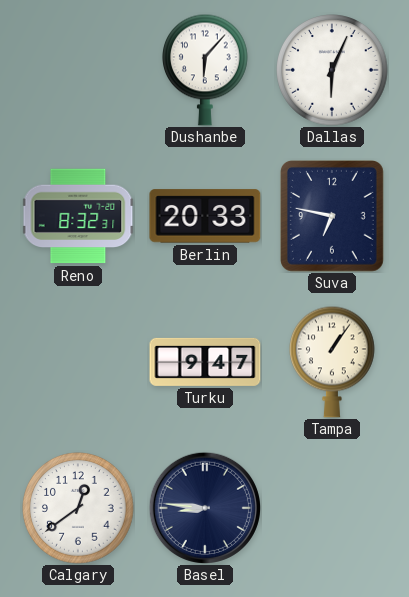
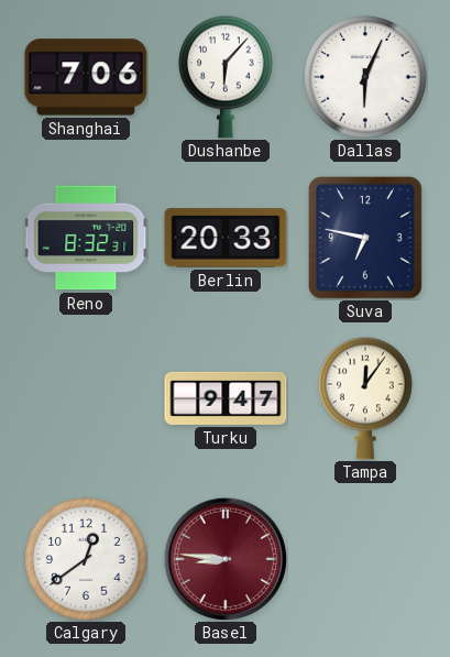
Shanghai: none -> 7:06 (86, 77)
Tampa: 1:06 -> 12:06 (366, 398)
Basel dial: navy -> burgundy (226, 559)
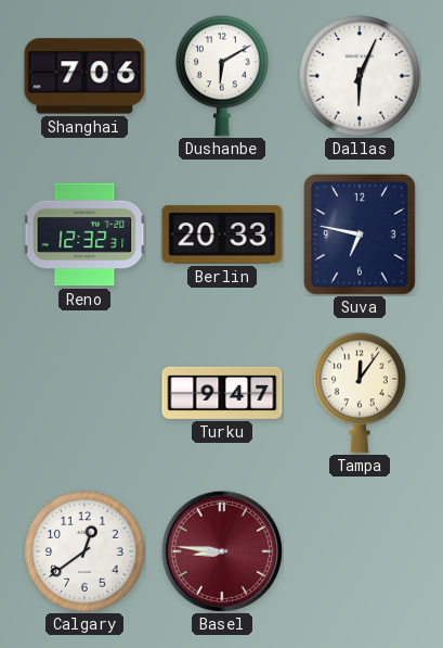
Dushanbe: 6:07 -> 6:10 (223, 76)
Reno: 8:32 -> 12:32 (84, 234)
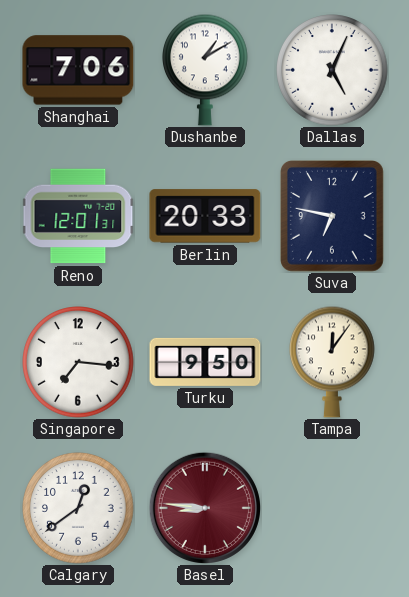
Dushanbe: 6:10 -> 1:10 (206, 70)
Dallas: 6:04 -> 5:04 (332, 70)
Reno: 12:32 -> 12:01 (78, 216)
Singapore: none -> 7:16 (78, 362)
Turku: 9:47 -> 9:50 (205, 362)
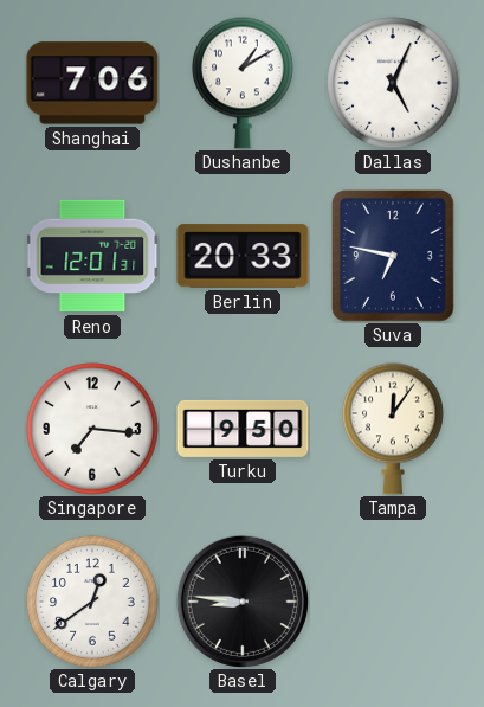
Basel dial: burgundy -> black (243, 602)
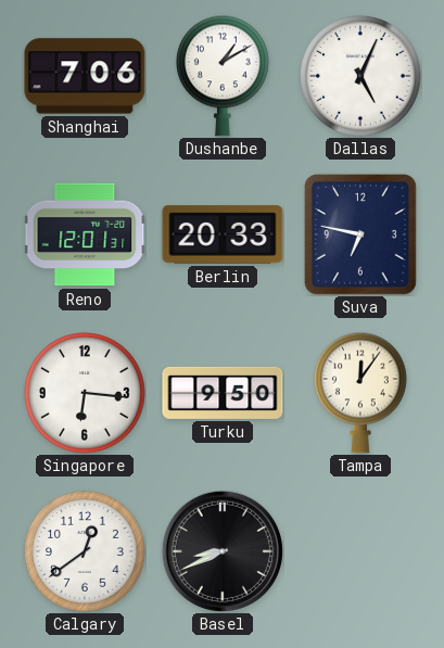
Singapore: 7:16 -> 6:16 (85, 393)
Basel: 8:46 -> 8:41 (223, 551)
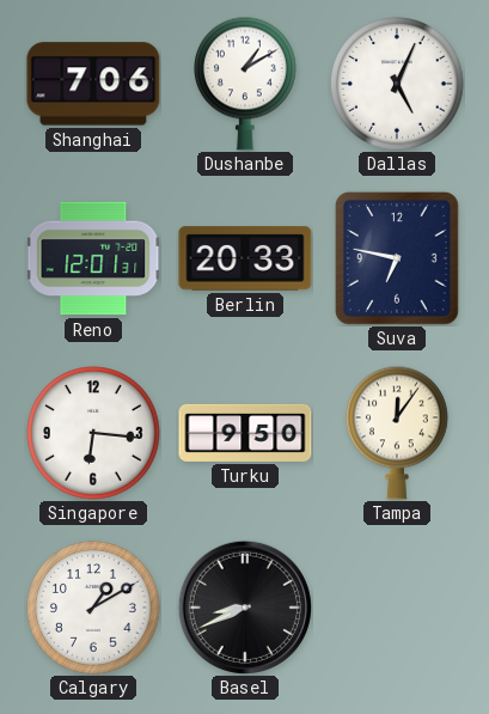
Calgary: 12:39 -> 1:10 (93, 608)
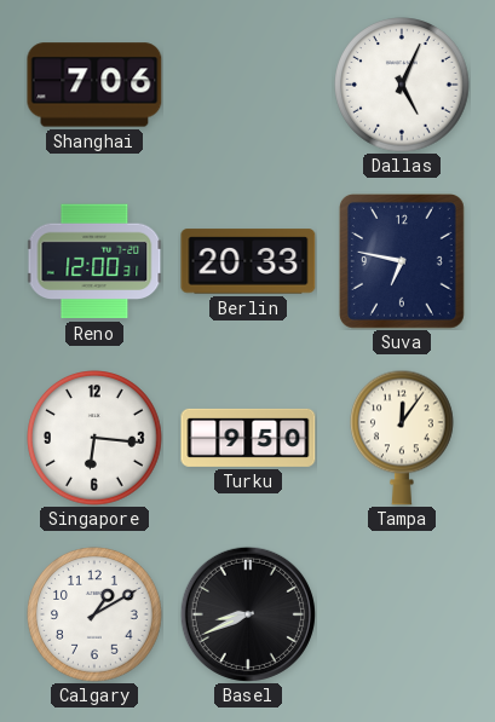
Dushanbe: 1:10 -> none (246, 84)
Reno: 12:01 -> 12:00 (94, 261)
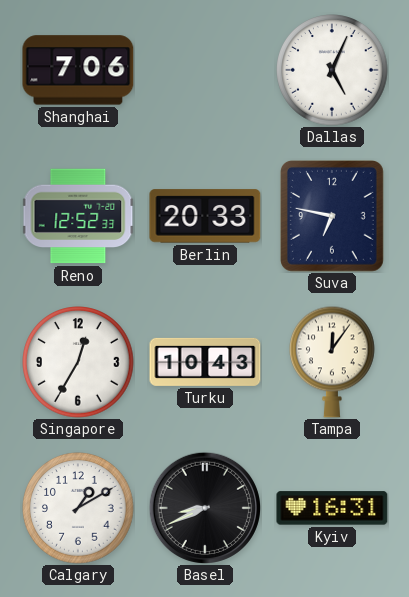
Reno: 12:00 -> 12:52 (78, 216)
Singapore: 6:16 -> 12:35 (78, 362)
Turku: 9:50 -> 10:43 (205, 362)
Kyiv: none -> 16:31 (332, 508)
